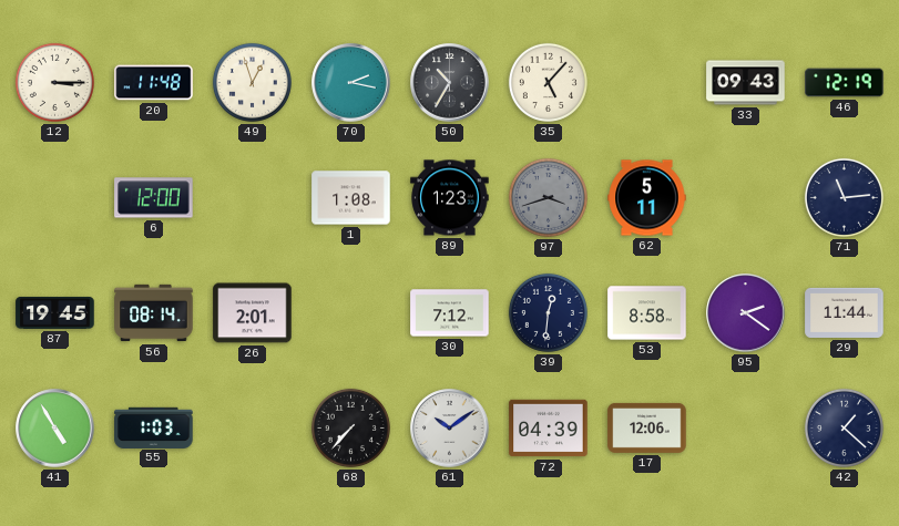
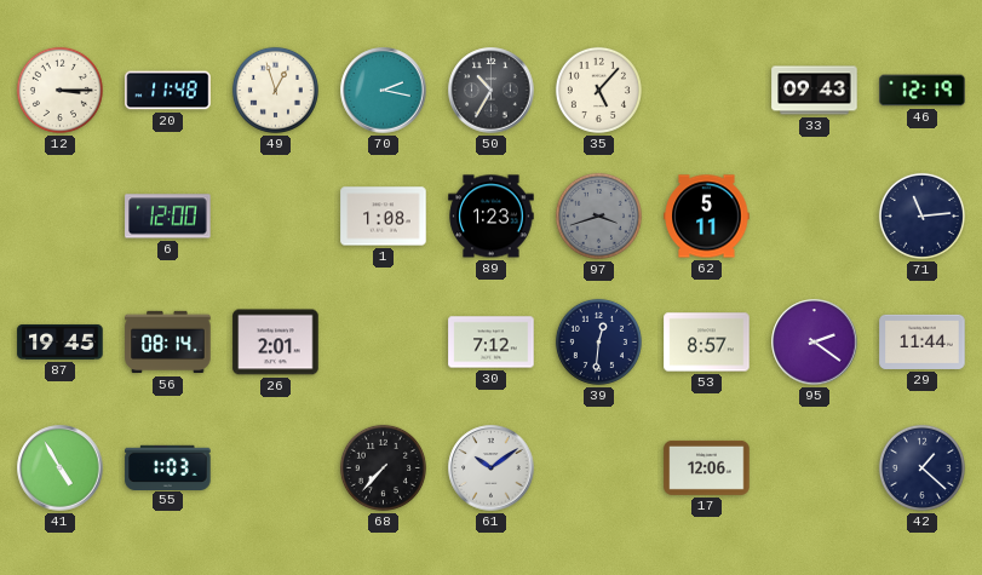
53: 8:58 -> 8:57 (707, 343)
72: 04:39 -> none (549, 429)
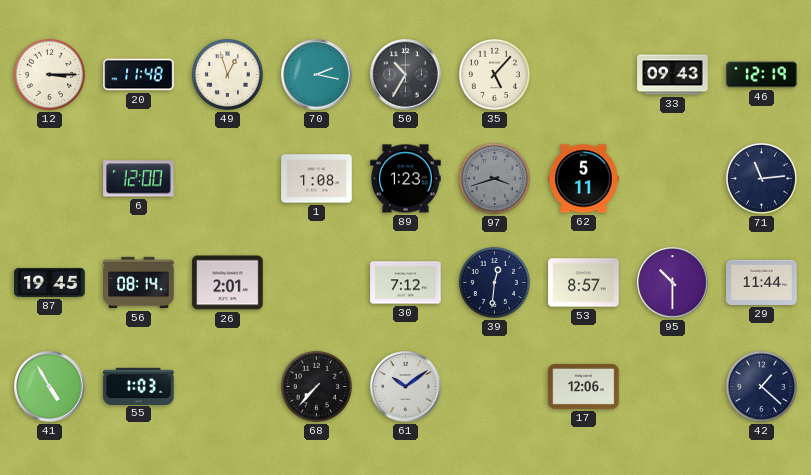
95: 2:21 -> 10:30 (673, 283)
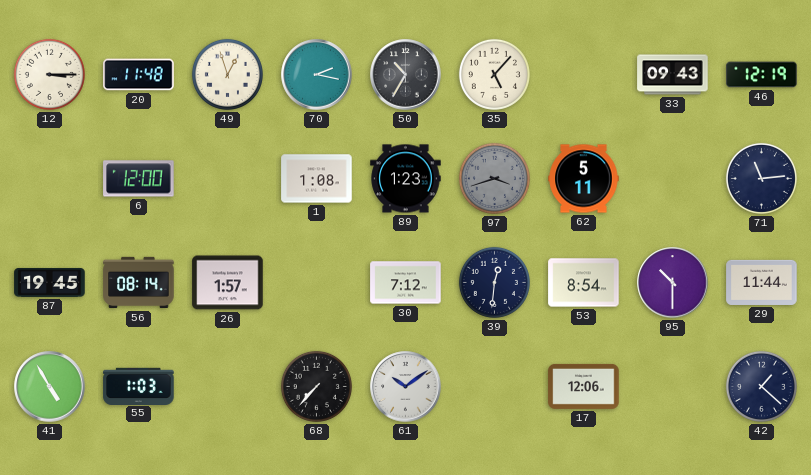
26: 2:01 -> 1:57 (228, 283)
53: 8:57 -> 8:54 (584, 283)
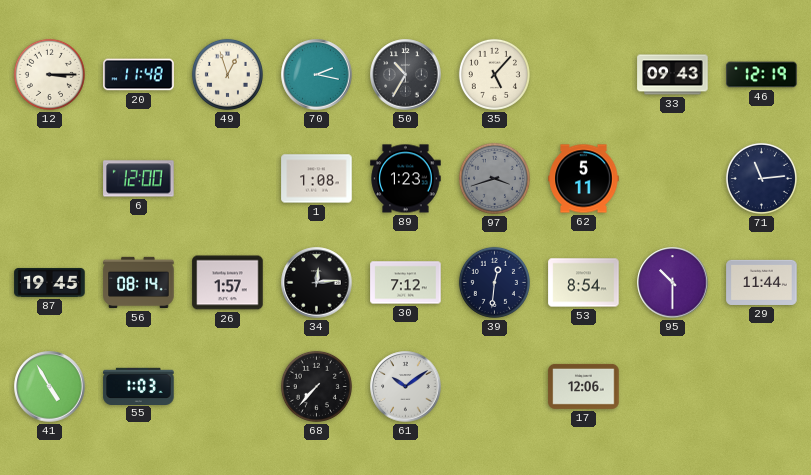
34: none -> 12:14 (317, 283)
42: 1:22 -> none (761, 386)
